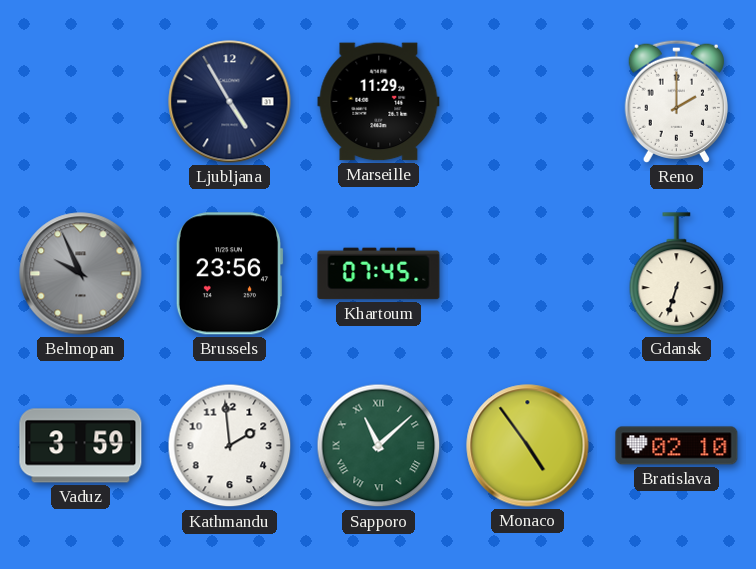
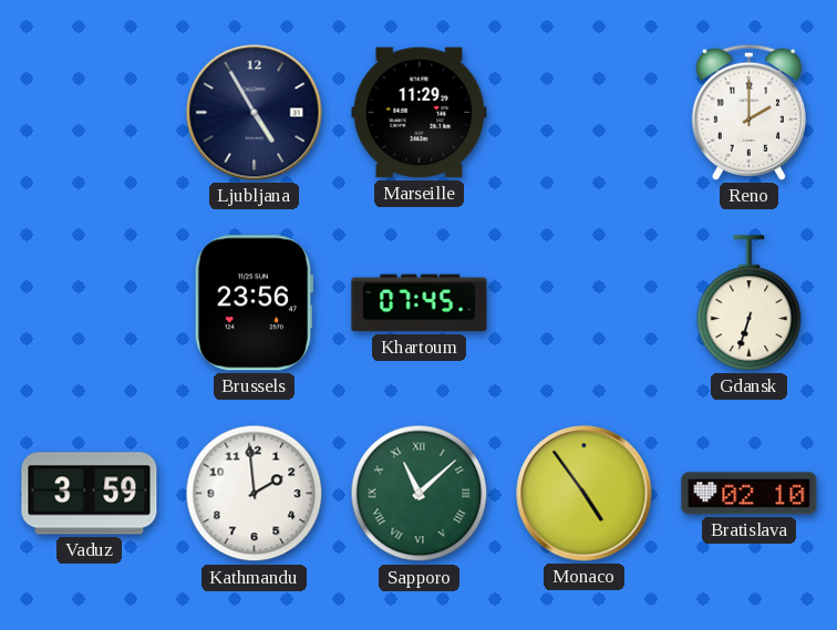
Belmopan: 9:56 -> none (81, 274)
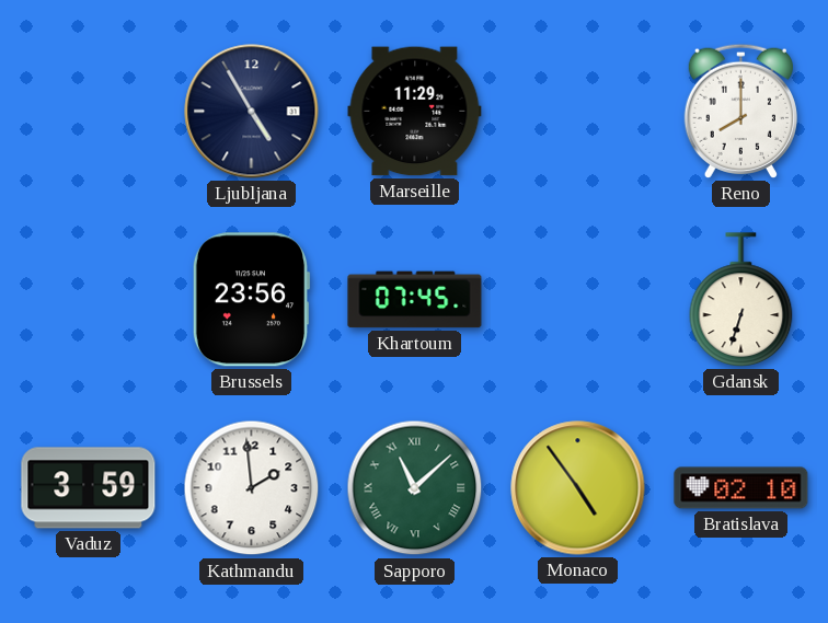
Reno: 2:00 -> 8:00 (740, 111)
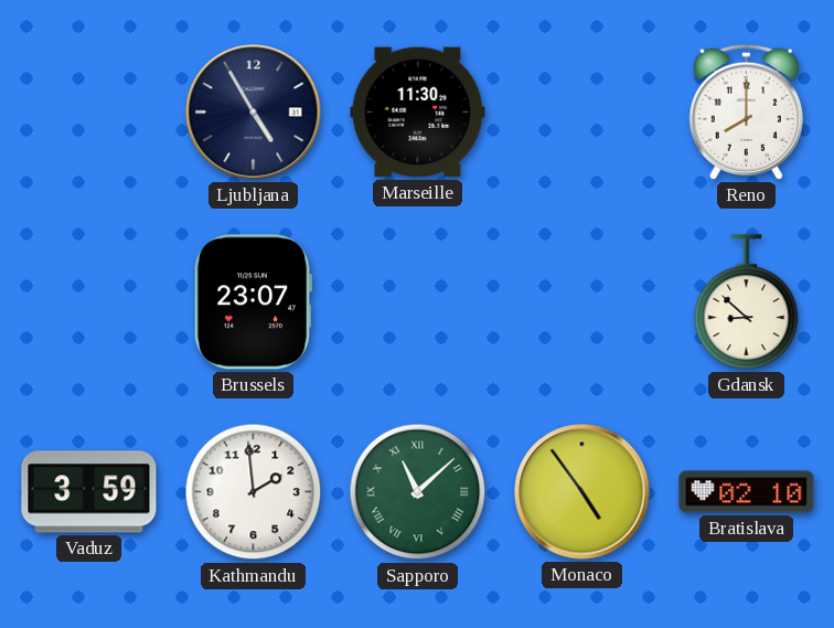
Marseille: 11:29 -> 11:30 (418, 113)
Brussels: 23:56 -> 23:07 (253, 302)
Khartoum: 07:45 -> none (415, 300)
Gdansk: 6:33 -> 8:52 (747, 302)
